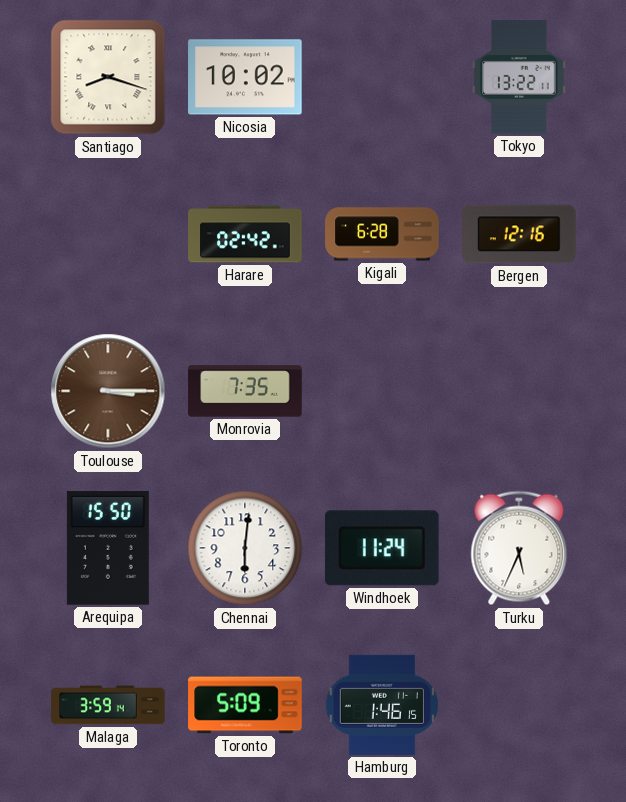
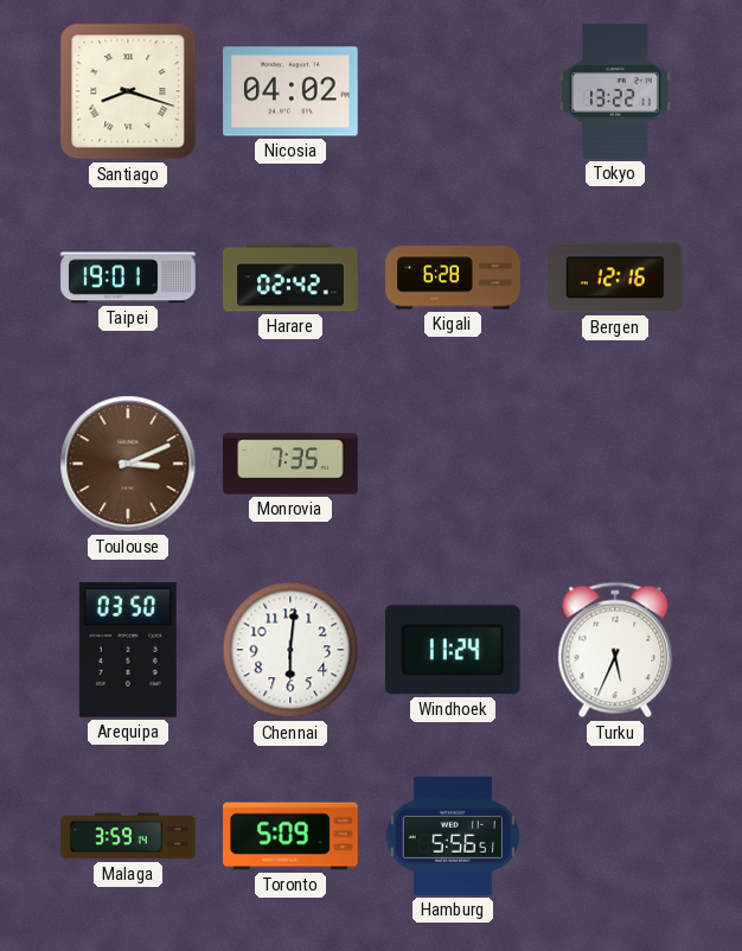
Nicosia: 10:02 -> 04:02 (290, 91)
Taipei: none -> 19:01 (128, 277)
Toulouse: 3:15 -> 3:11 (128, 464)
Arequipa: 15:50 -> 03:50 (128, 650)
Hamburg: 1:46 -> 5:56 (452, 836)
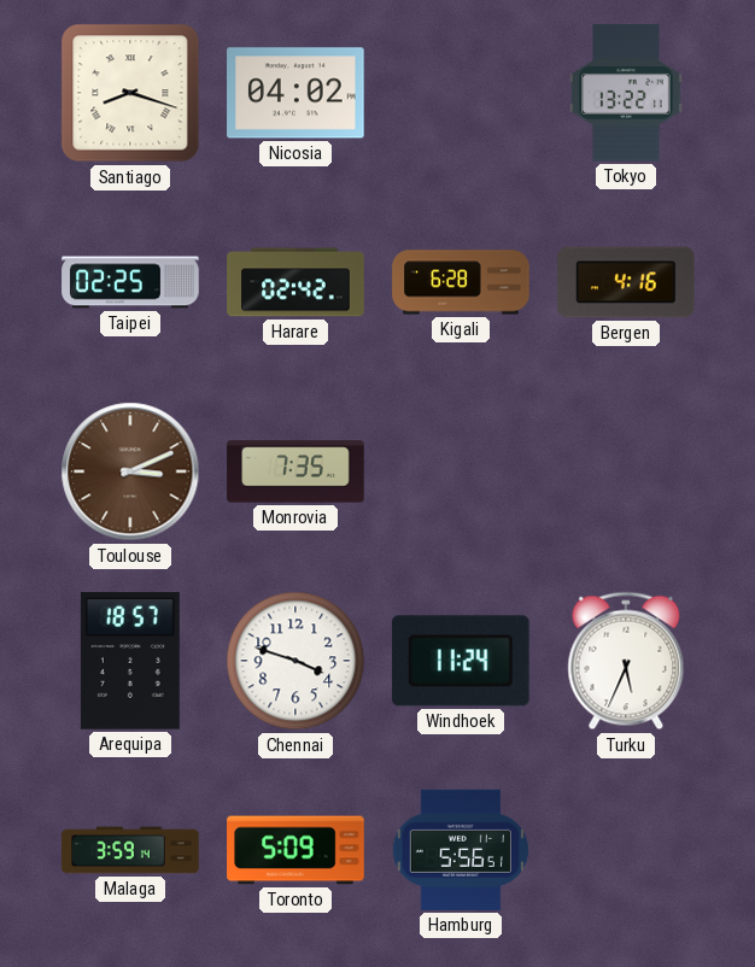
Taipei: 19:01 -> 02:25 (130, 282)
Bergen: 12:16 -> 4:16 (626, 282)
Arequipa: 03:50 -> 18:57 (130, 661)
Chennai: 6:01 -> 3:48 (295, 661)
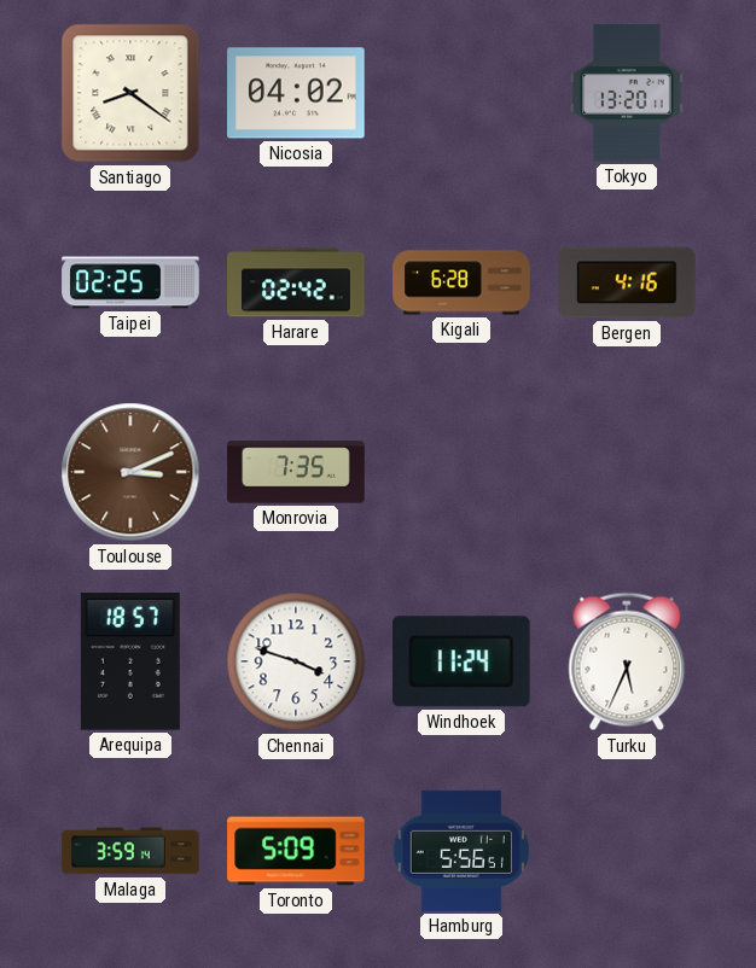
Santiago: 8:18 -> 8:21 (130, 93)
Tokyo: 13:22 -> 13:20 (627, 93)
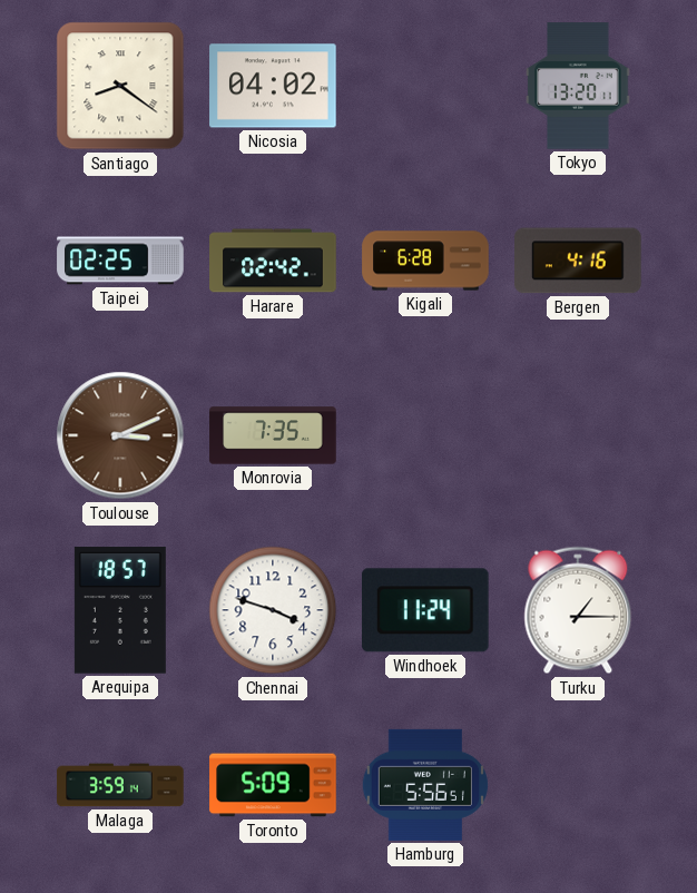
Turku: 5:34 -> 1:15 (578, 610)
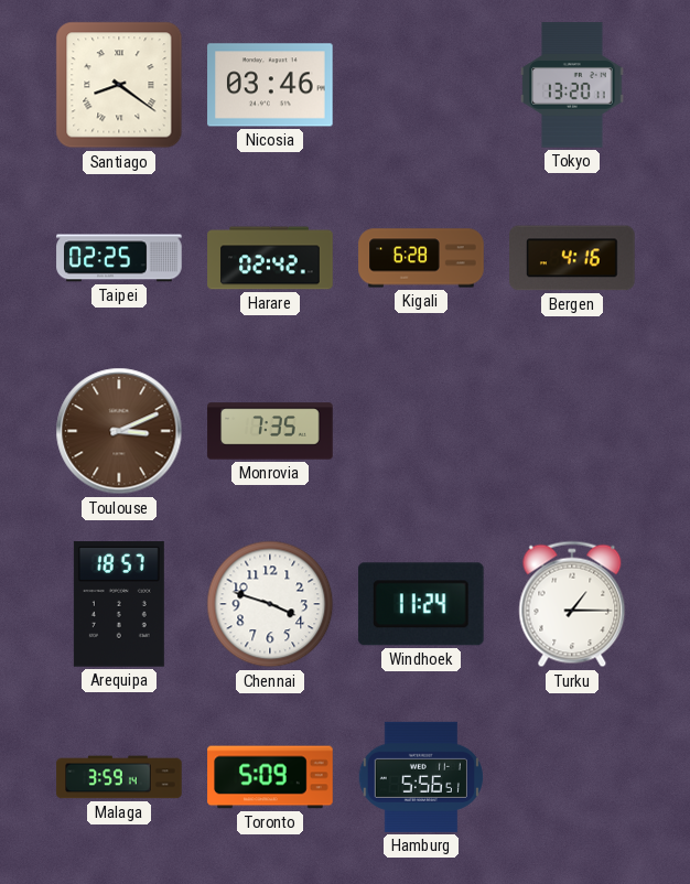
Nicosia: 04:02 -> 03:46 (270, 85)
